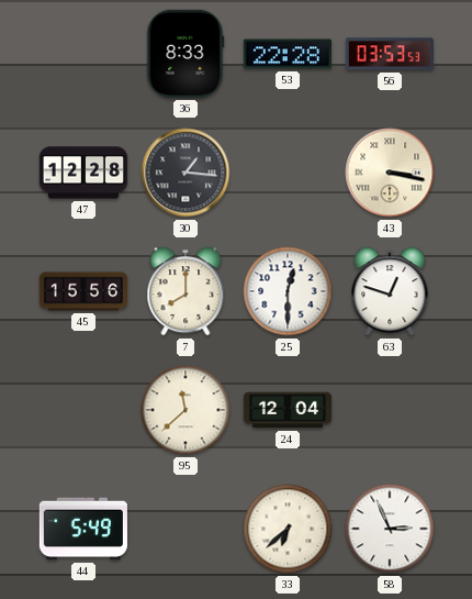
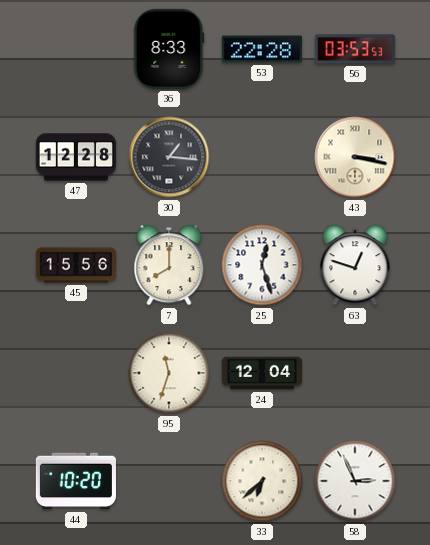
25: 12:30 -> 12:27 (262, 265)
95: 11:38 -> 11:33 (169, 373)
44: 5:49 -> 10:20 (76, 481)
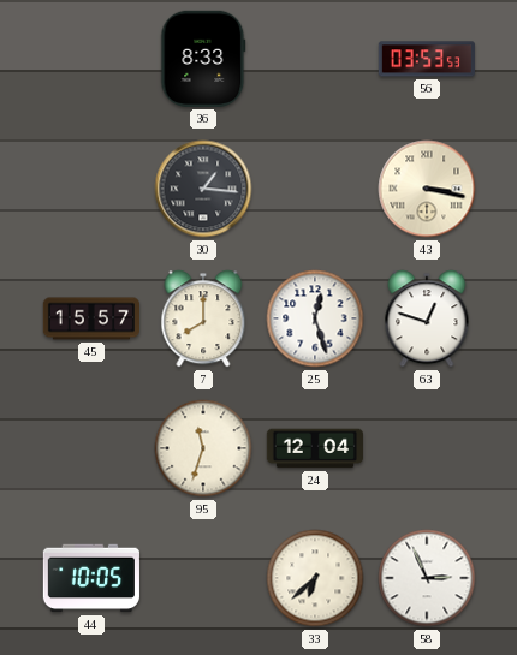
53: 22:28 -> none (262, 49)
47: 12:28 -> none (75, 157)
45: 15:56 -> 15:57 (90, 318)
44: 10:20 -> 10:05 (91, 578)
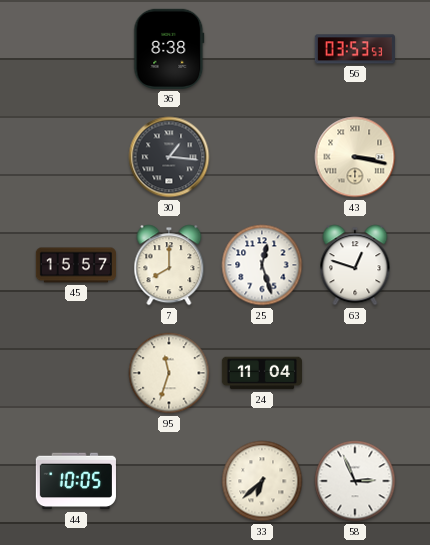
36: 8:33 -> 8:38 (169, 49)
24: 12:04 -> 11:04 (261, 373)
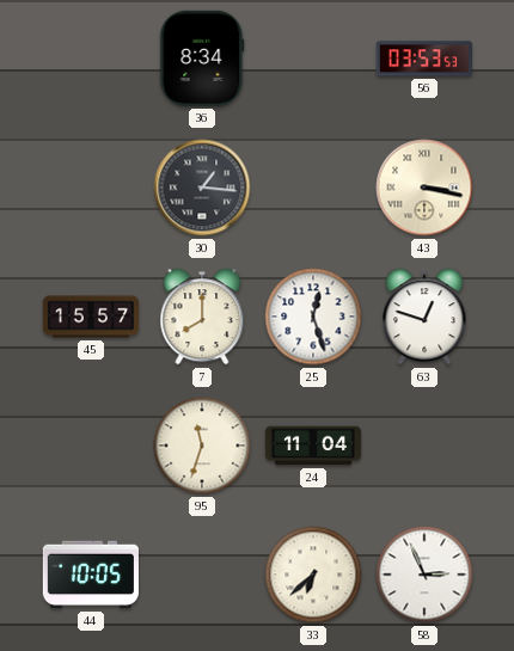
36: 8:38 -> 8:34 (202, 59)
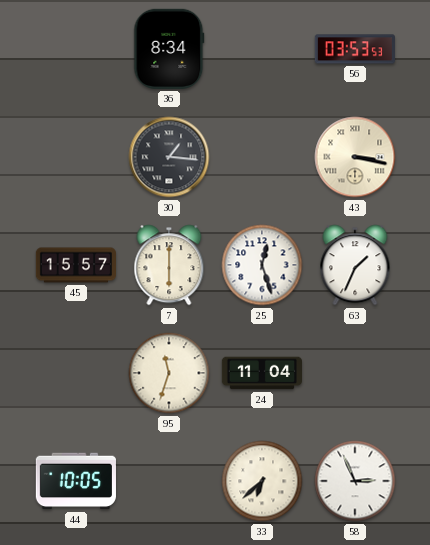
7: 8:00 -> 6:00 (169, 265)
63: 12:48 -> 1:34 (355, 265)
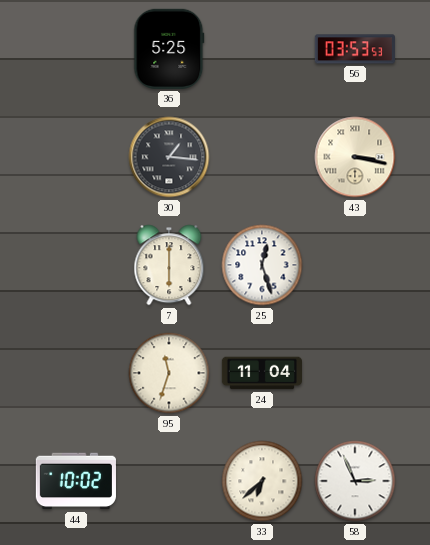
36: 8:34 -> 5:25 (169, 49)
45: 15:57 -> none (75, 265)
63: 1:34 -> none (355, 265)
44: 10:05 -> 10:02 (76, 481)
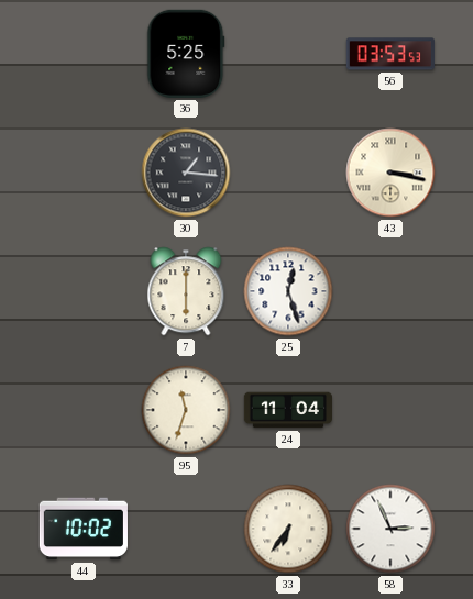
33: 6:38 -> 6:36 (288, 529)
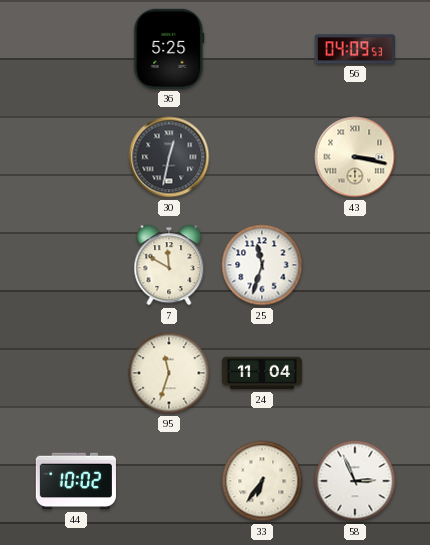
56: 03:53 -> 04:09 (355, 49)
30: 1:16 -> 12:32 (169, 157)
7: 6:00 -> 11:50 (169, 265)
25: 12:27 -> 11:33 (262, 265)
